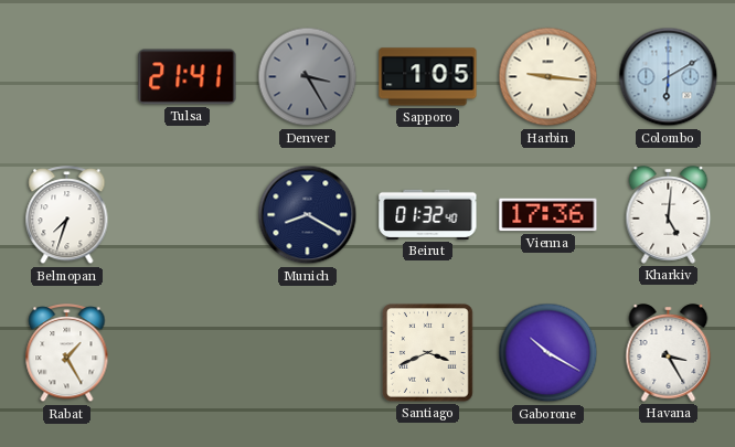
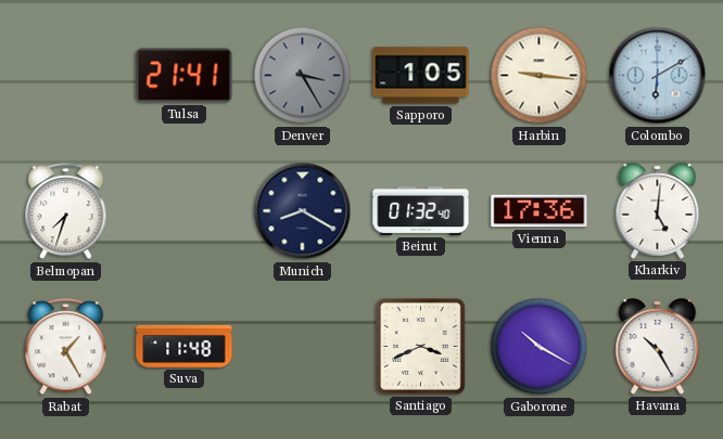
Suva: none -> 11:48 (185, 346)
Havana: 3:25 -> 10:25 (658, 347)
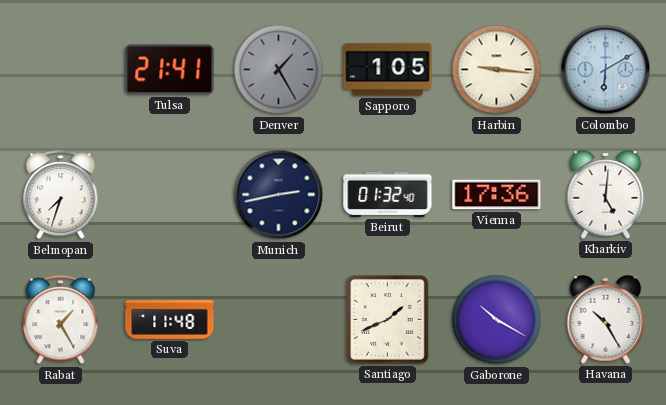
Denver: 3:25 -> 1:25 (279, 70)
Munich: 8:20 -> 2:43 (279, 195)
Santiago: 3:41 -> 1:41 (388, 320)
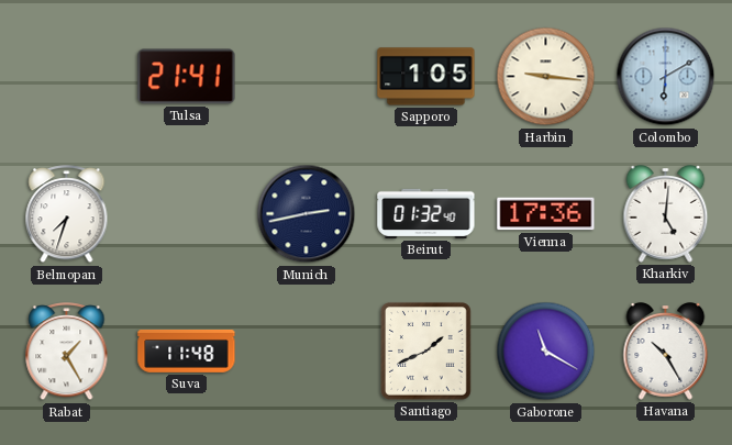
Denver: 1:25 -> none (279, 70)
Gaborone: 10:20 -> 11:20 (546, 352)
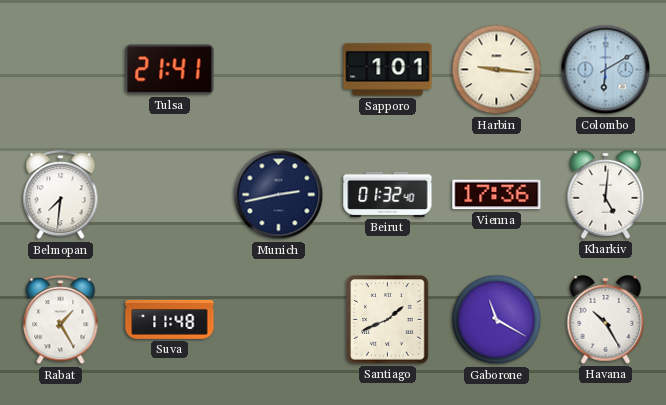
Sapporo: 1:05 -> 1:01 (388, 70)
Belmopan: 7:33 -> 7:31 (61, 195)
